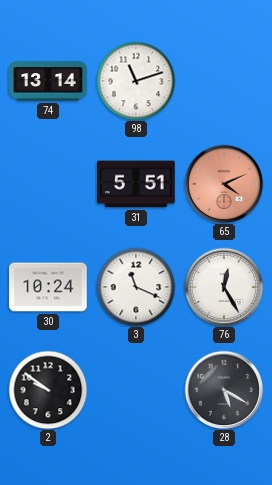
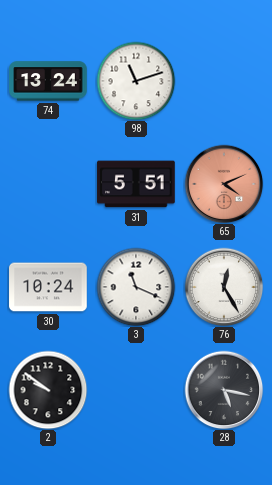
74: 13:14 -> 13:24 (48, 81)
28: 5:20 -> 5:17 (224, 390)
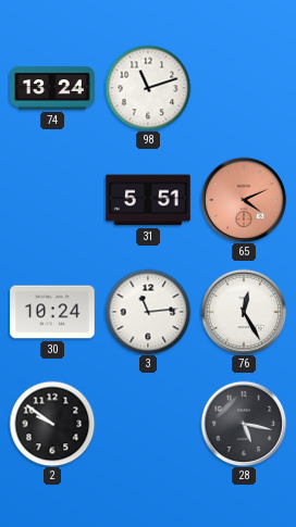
3: 11:19 -> 11:14 (148, 312)
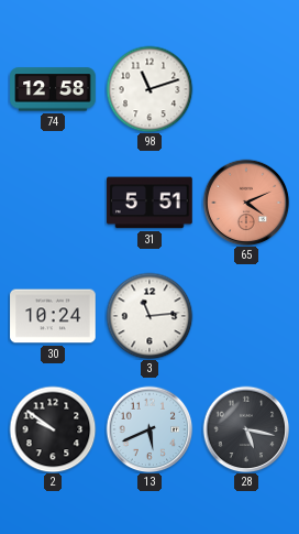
74: 13:24 -> 12:58 (53, 89)
76: 12:25 -> none (244, 312)
13: none -> 5:41 (149, 429)
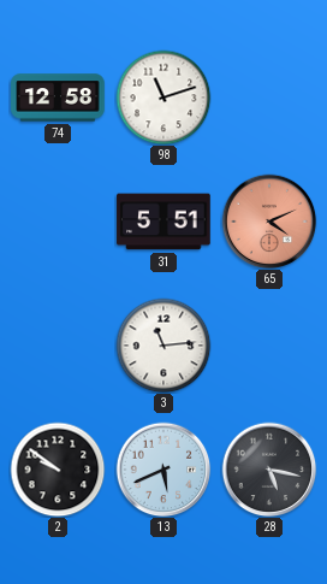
30: 10:24 -> none (53, 316)
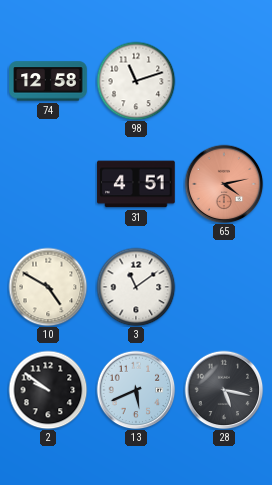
31: 5:51 -> 4:51 (136, 184)
65: 4:11 -> 4:13 (224, 184)
10: none -> 4:50 (48, 287)
3: 11:14 -> 11:09 (136, 287)
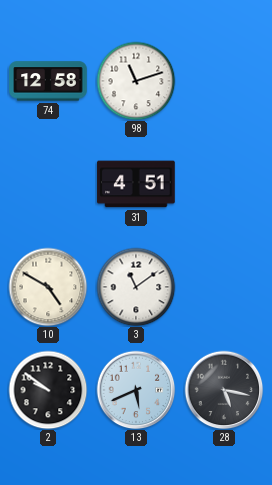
65: 4:13 -> none (224, 184)
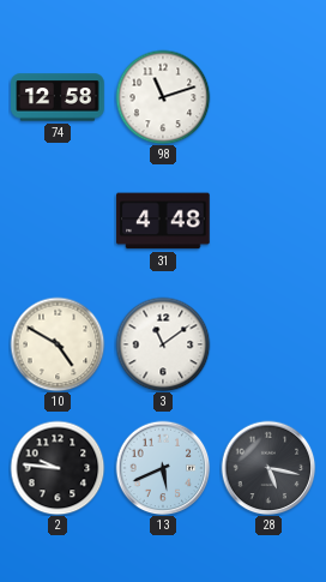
31: 4:51 -> 4:48 (163, 221)
2: 9:51 -> 9:46 (58, 468)
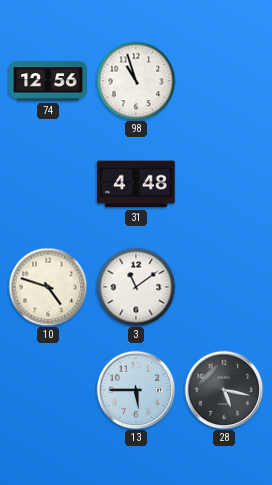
74: 12:58 -> 12:56 (48, 81)
98: 11:12 -> 10:57 (136, 81)
10: 4:50 -> 4:48 (48, 287)
2: 9:46 -> none (58, 468)
13: 5:41 -> 5:45 (136, 390)
